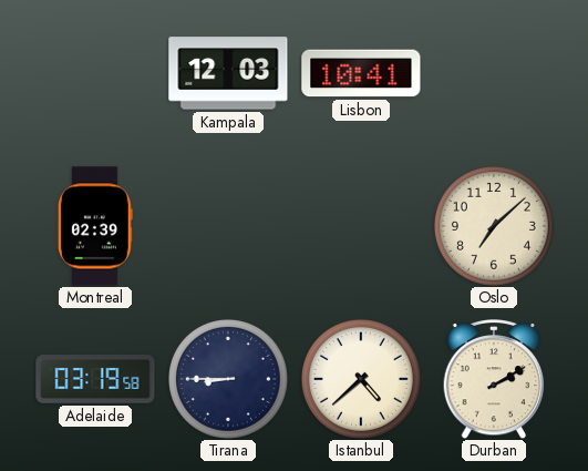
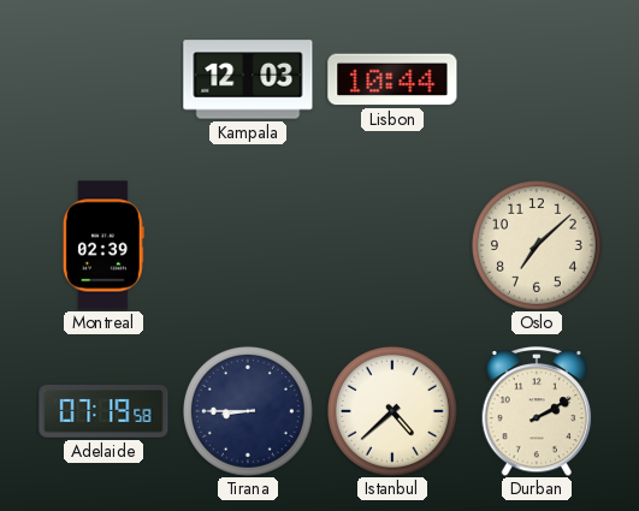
Lisbon: 10:41 -> 10:44 (392, 79)
Adelaide: 03:19 -> 07:19 (103, 411)
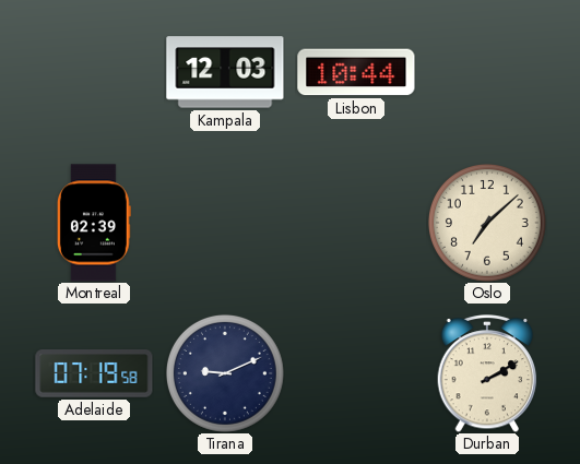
Tirana: 8:45 -> 9:11 (225, 373)
Istanbul: 4:38 -> none (392, 411)
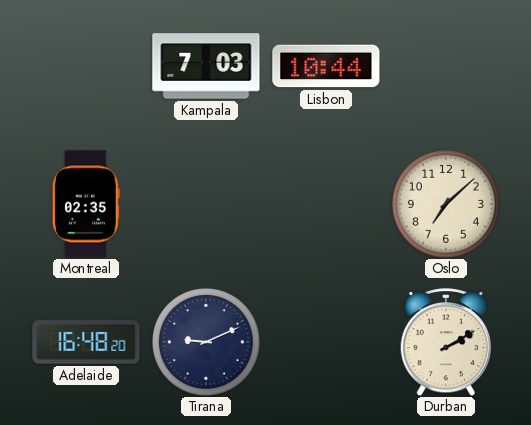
Kampala: 12:03 -> 7:03 (206, 66)
Montreal: 02:39 -> 02:35 (86, 204)
Adelaide: 07:19 -> 16:48 (86, 342)
